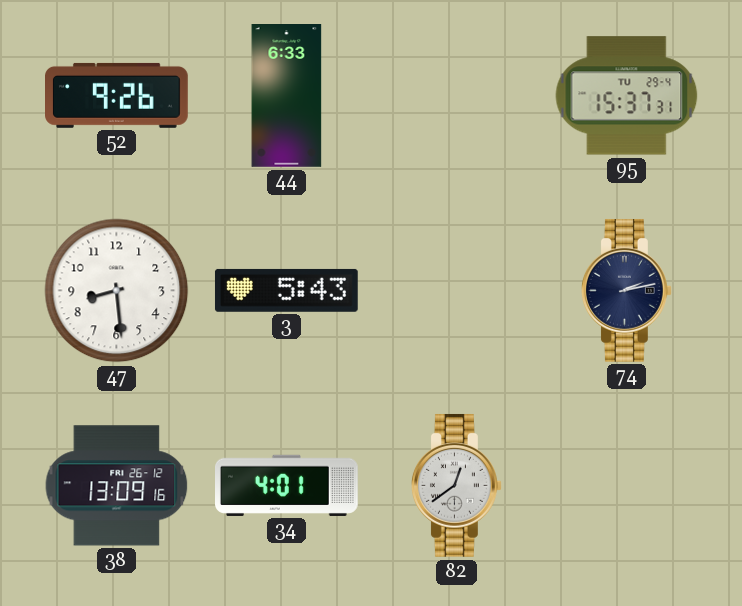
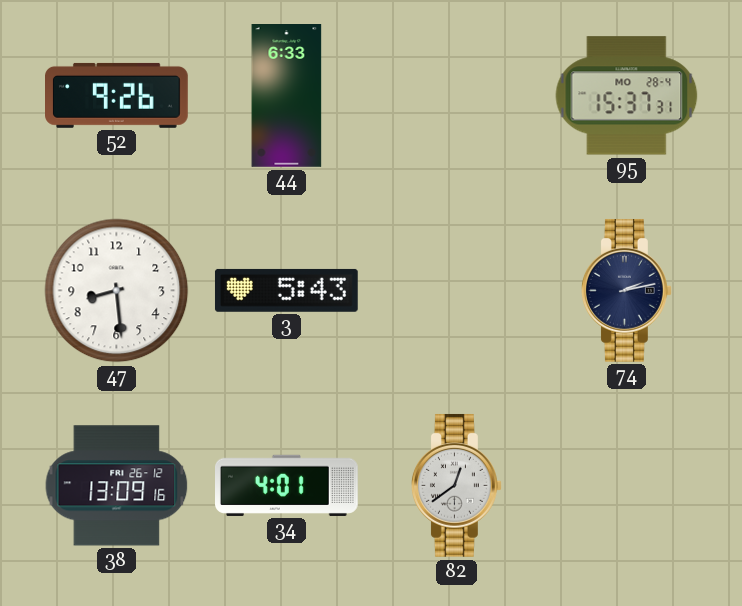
95 date: TU 29-4 -> MO 28-4 (627, 96)
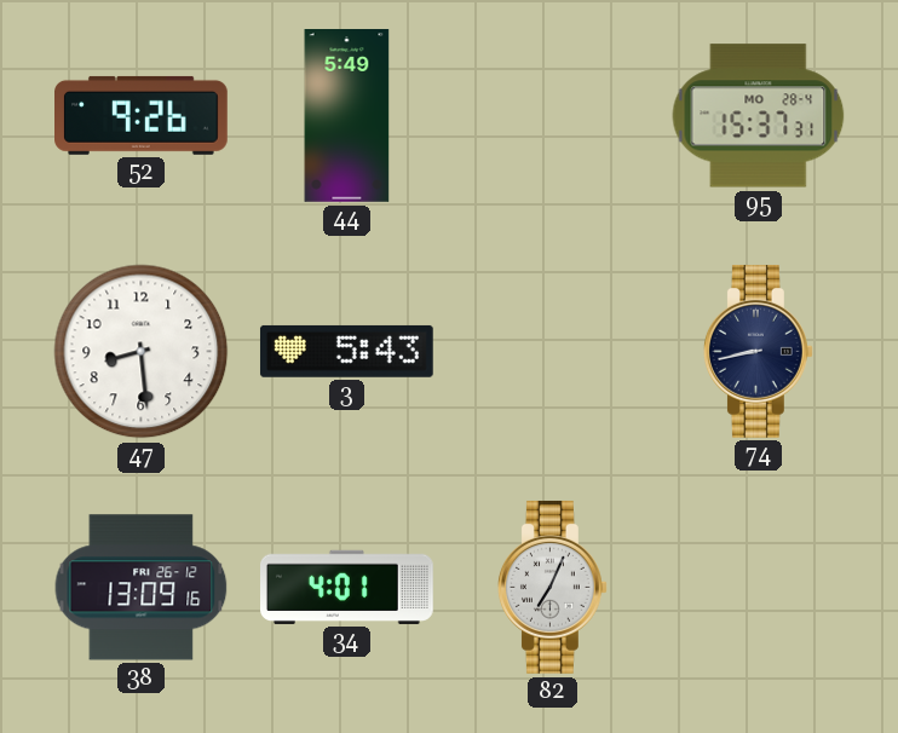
44: 6:33 -> 5:49 (347, 116)
74: 2:13 -> 8:43 (759, 351)
82: 12:39 -> 7:04 (553, 587)
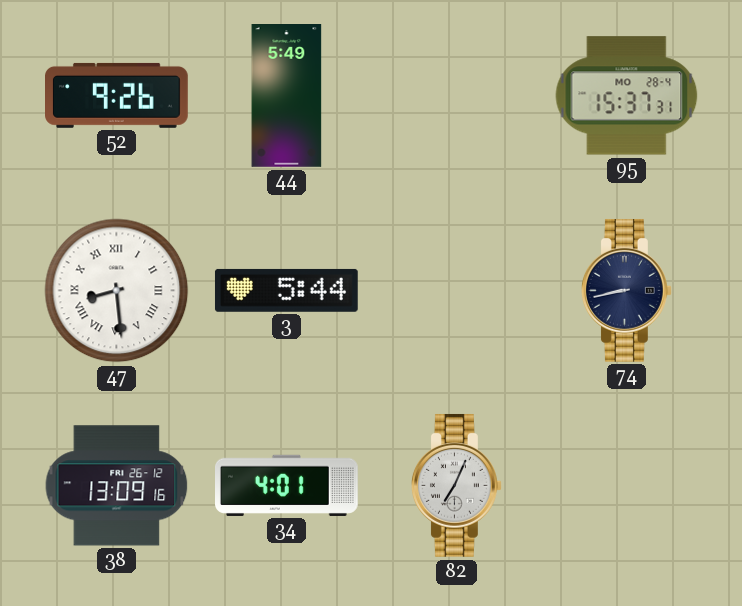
47 numerals: Arabic -> Roman (117, 291)
3: 5:43 -> 5:44 (286, 290)
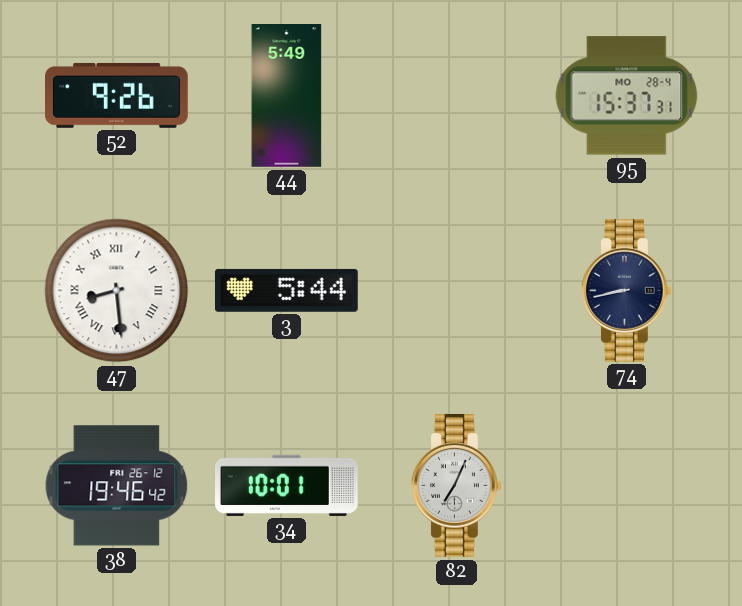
38: 13:09 -> 19:46 (117, 486)
34: 4:01 -> 10:01 (287, 485)
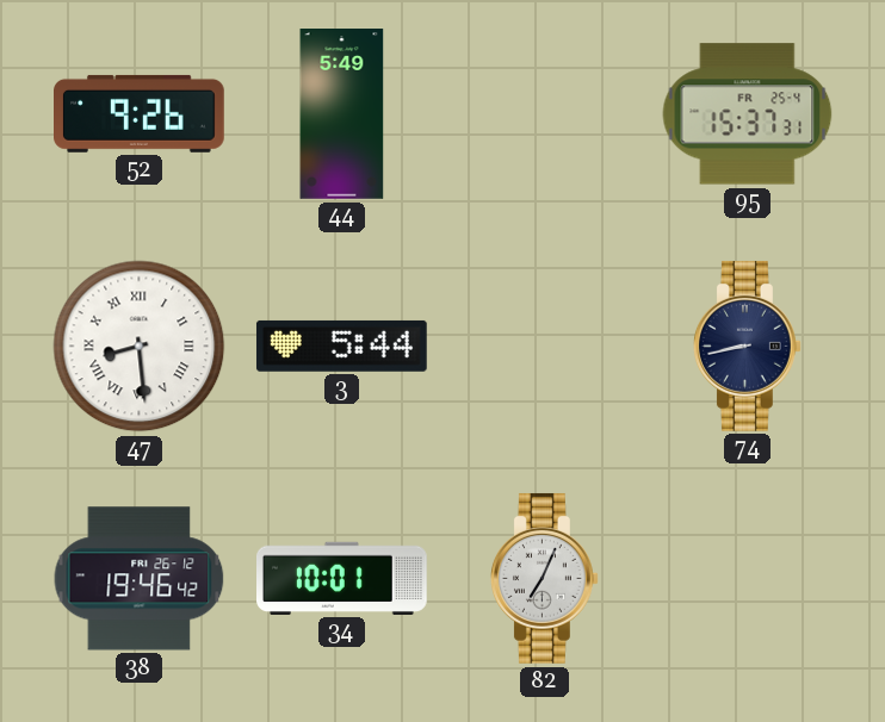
95 date: MO 28-4 -> FR 25-4 (748, 114)
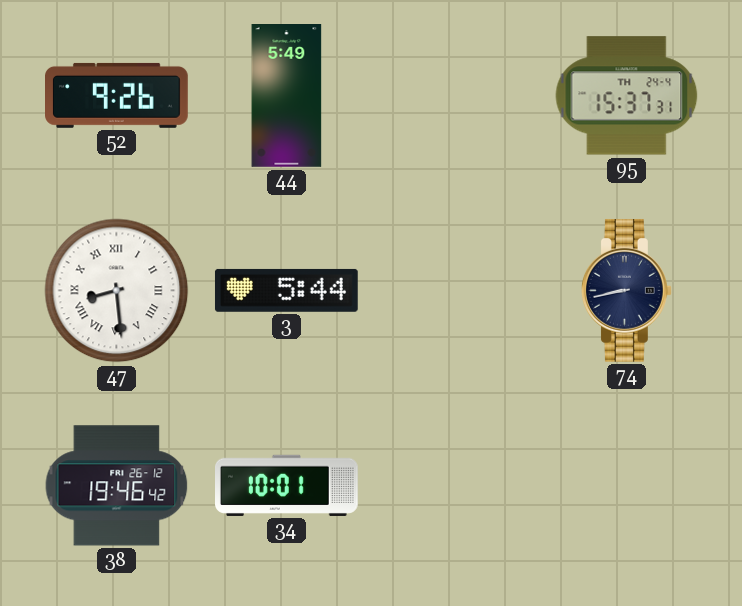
95 date: FR 25-4 -> TH 24-4 (627, 96)
82: 7:04 -> none (545, 578)
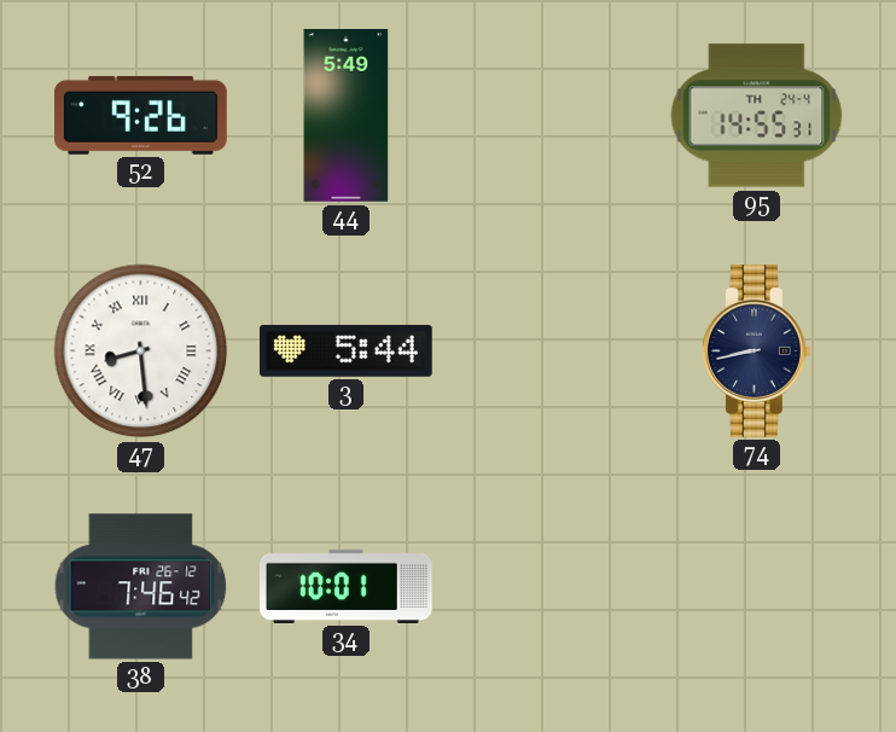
95: 15:37 -> 14:55 (757, 116)
38: 19:46 -> 7:46 (141, 587)
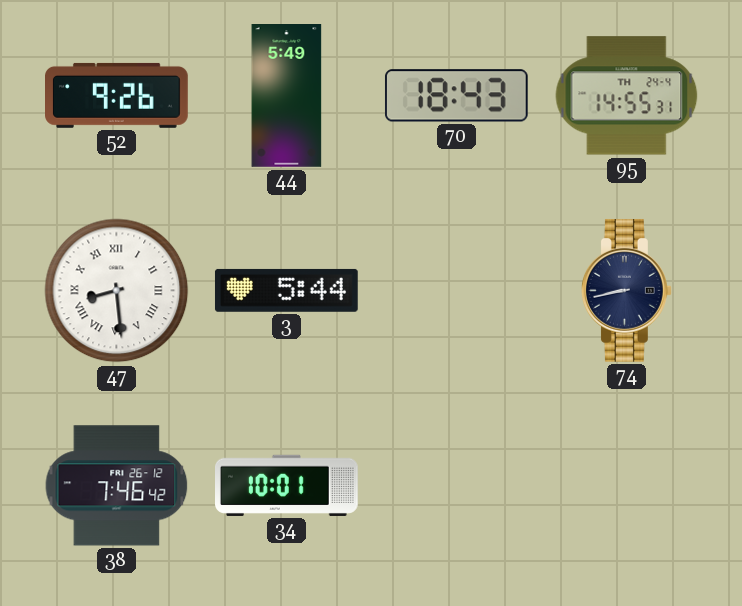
70: none -> 18:43 (456, 96)
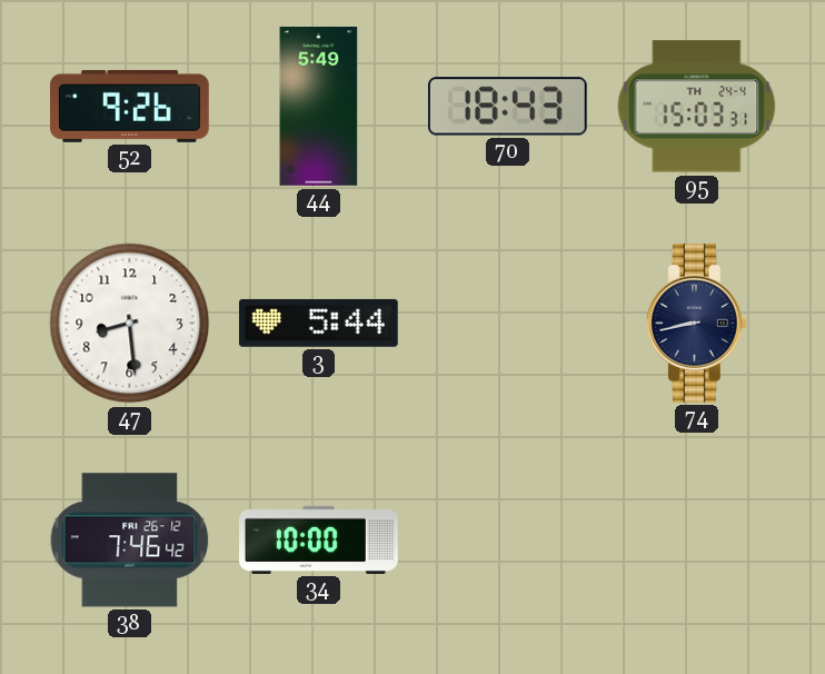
95: 14:55 -> 15:03 (697, 107)
47 numerals: Roman -> Arabic (130, 324)
34: 10:01 -> 10:00 (319, 539)
